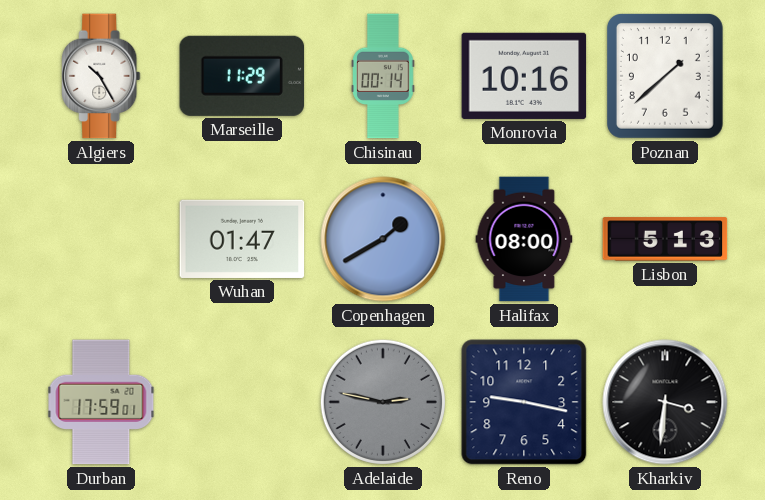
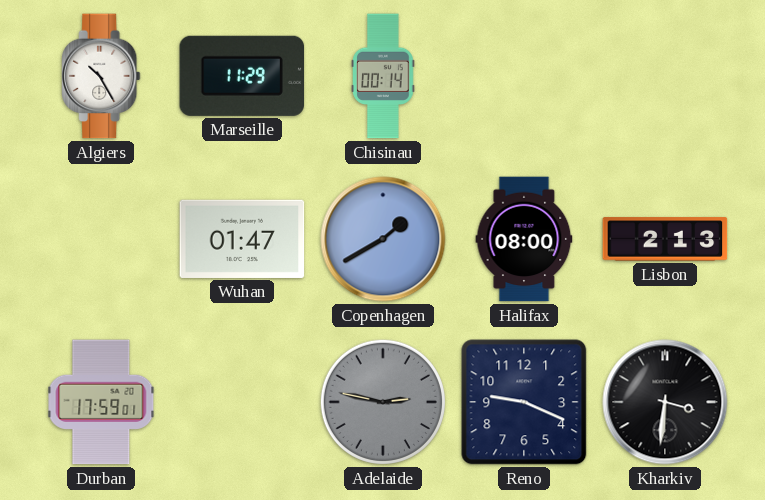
Monrovia: 10:16 -> none (524, 76)
Poznan: 1:38 -> none (665, 76)
Lisbon: 5:13 -> 2:13 (665, 239)
Reno: 9:17 -> 9:19 (524, 402)
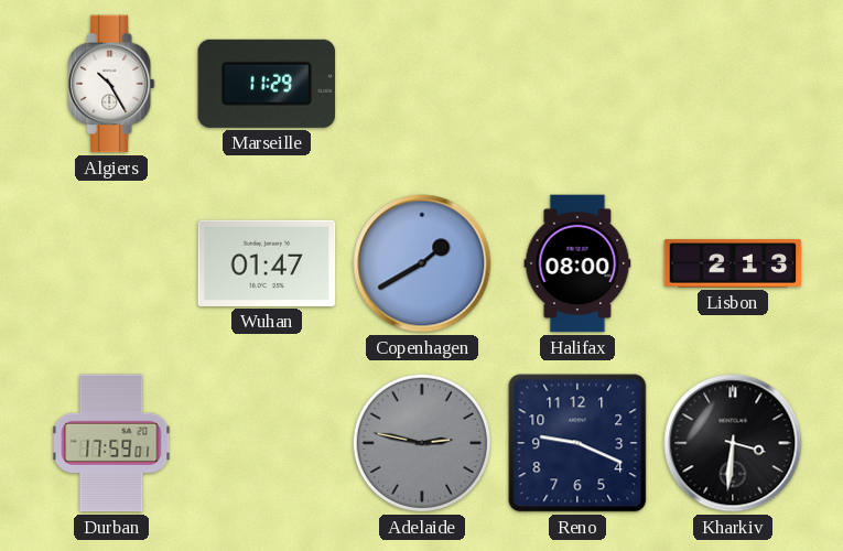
Chisinau: 00:14 -> none (383, 76)
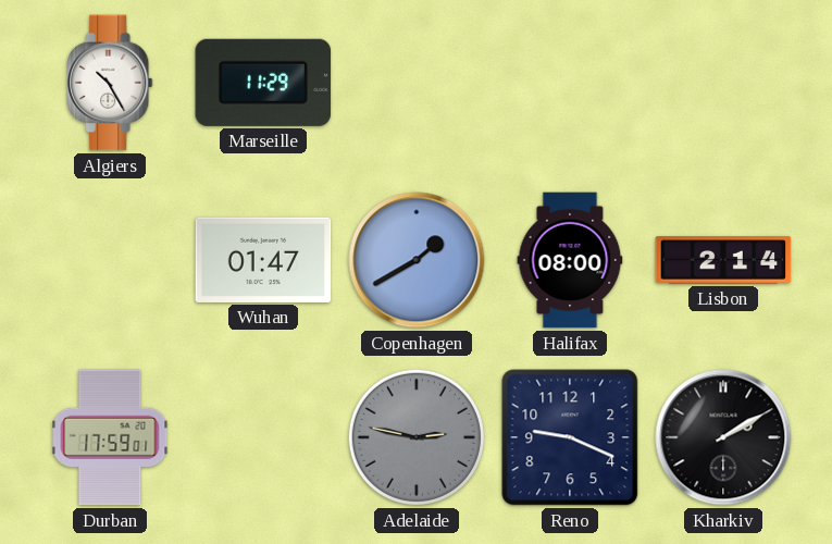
Lisbon: 2:13 -> 2:14 (723, 260)
Kharkiv: 3:31 -> 2:10 (723, 437)
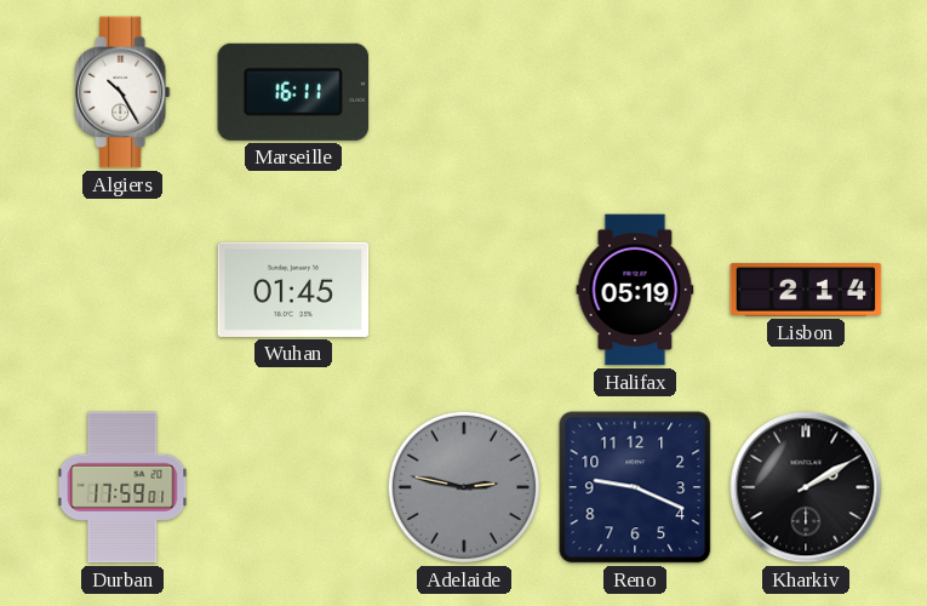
Marseille: 11:29 -> 16:11 (293, 92)
Wuhan: 01:47 -> 01:45 (293, 290)
Copenhagen: 1:40 -> none (417, 260)
Halifax: 08:00 -> 05:19 (635, 290)
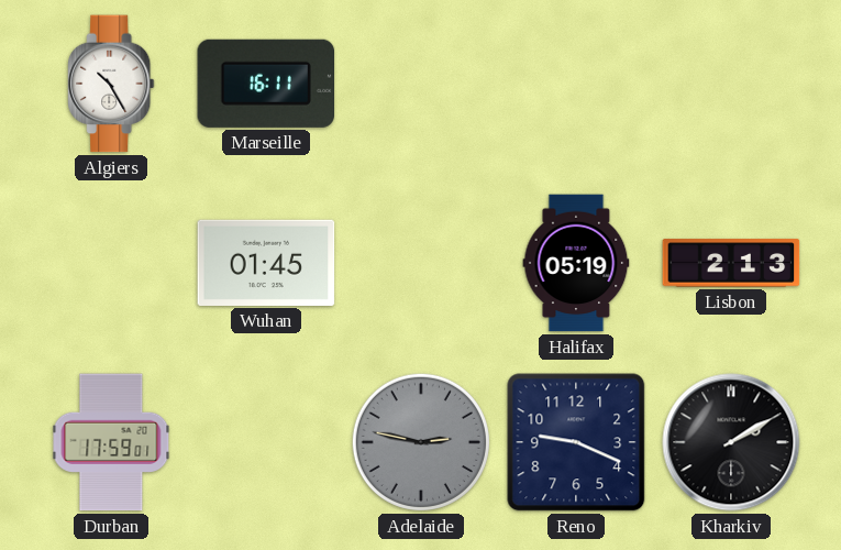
Lisbon: 2:14 -> 2:13 (731, 263)
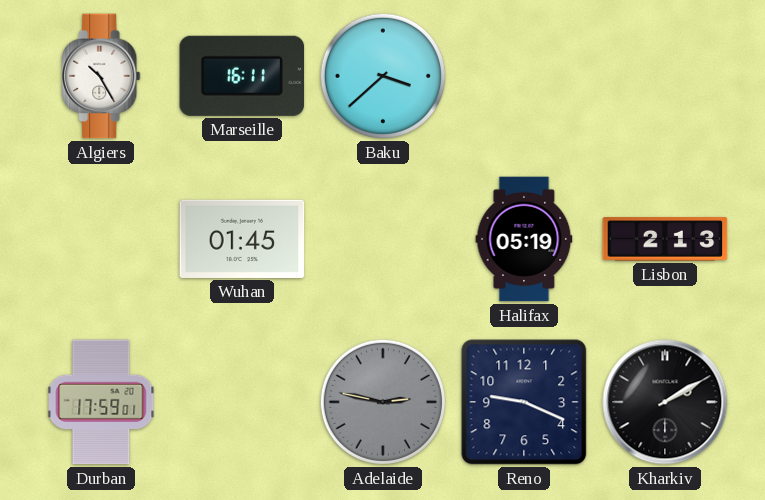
Baku: none -> 3:38 (383, 76)
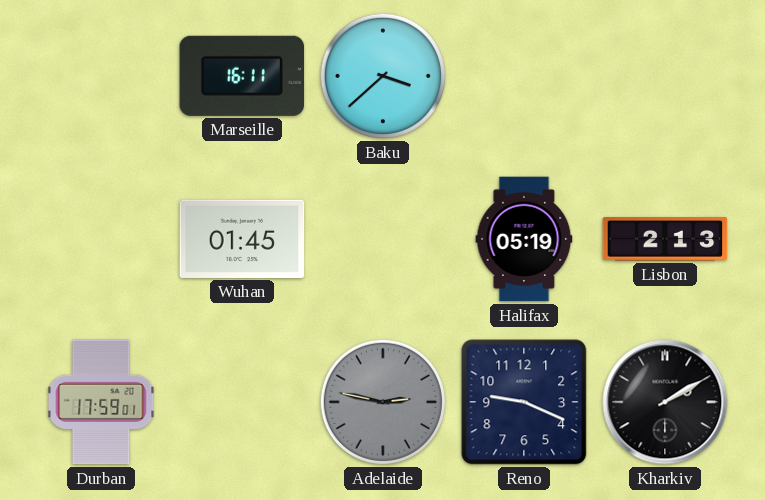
Algiers: 10:25 -> none (101, 76)
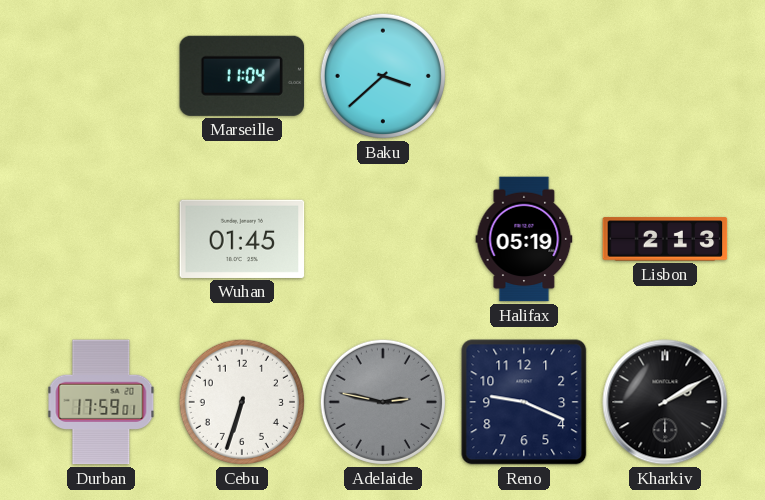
Marseille: 16:11 -> 11:04 (242, 76)
Cebu: none -> 6:33 (242, 402)
